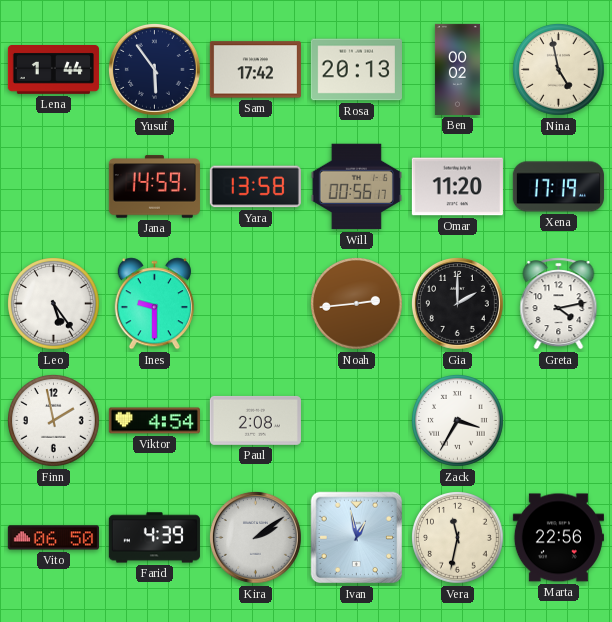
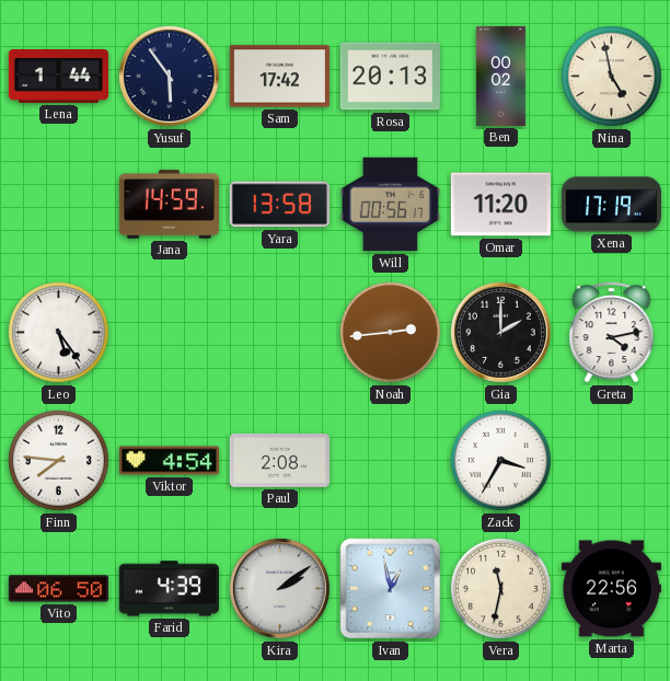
Ines: 9:30 -> none (154, 304)
Finn: 1:58 -> 7:46 (59, 461)
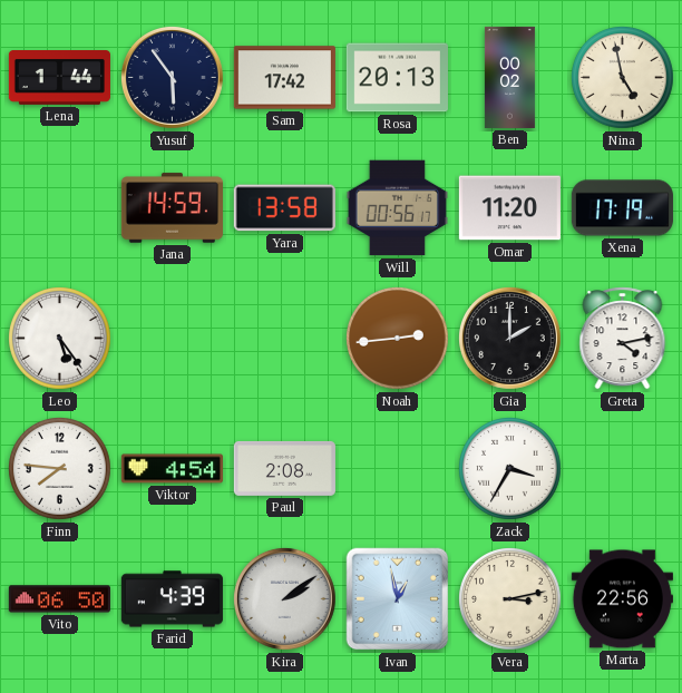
Vera: 11:32 -> 3:13 (510, 599)
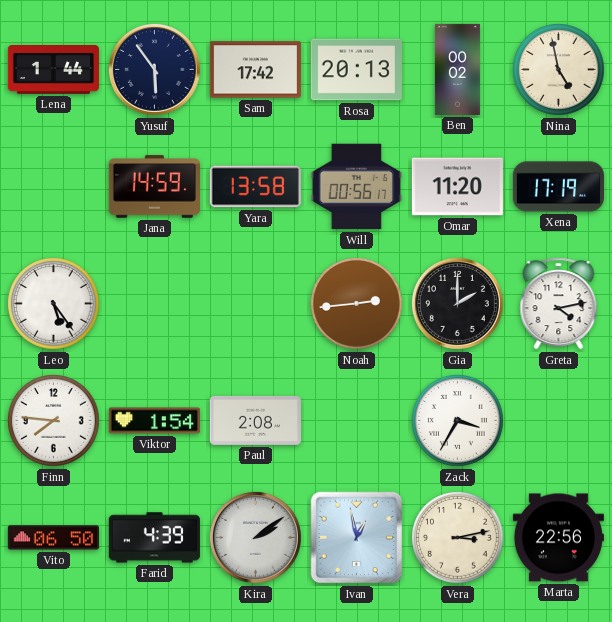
Viktor: 4:54 -> 1:54 (154, 421)
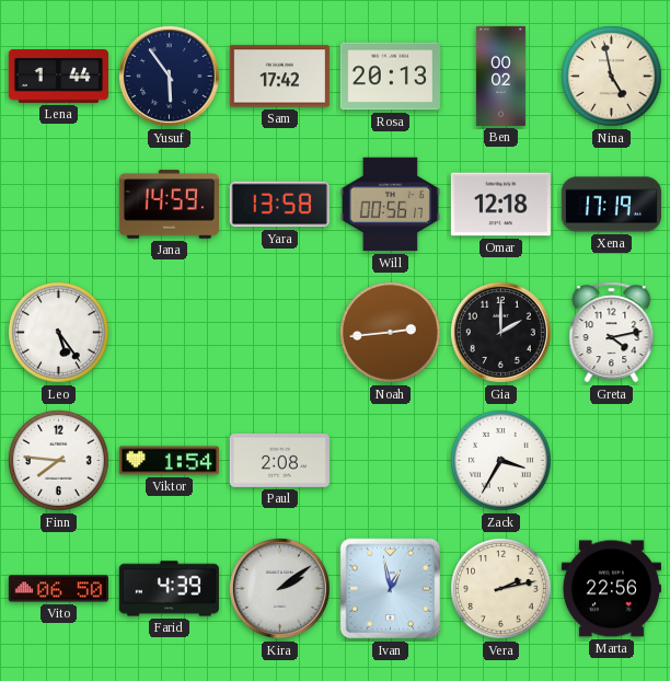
Omar: 11:20 -> 12:18 (500, 205)
Vera: 3:13 -> 2:13 (501, 589)
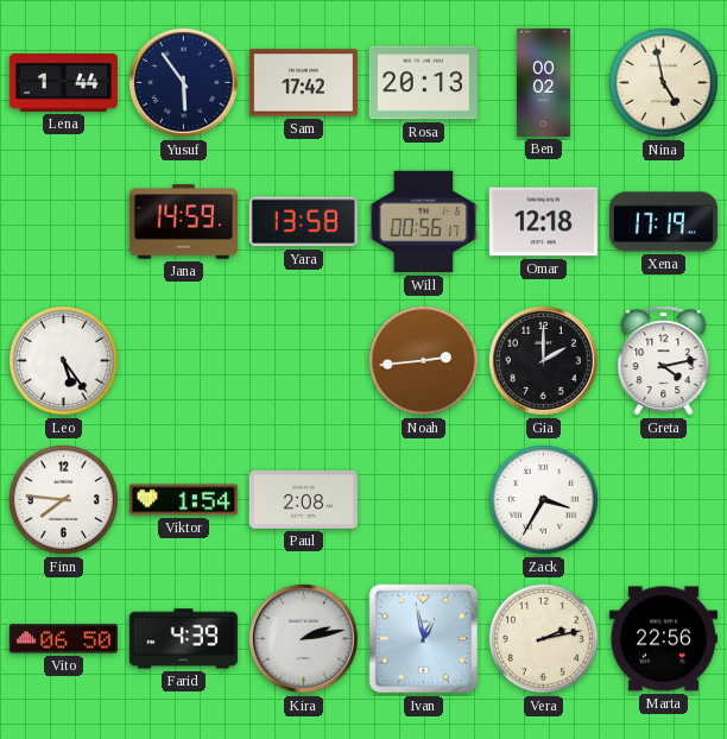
Kira: 2:09 -> 2:13 (303, 638)
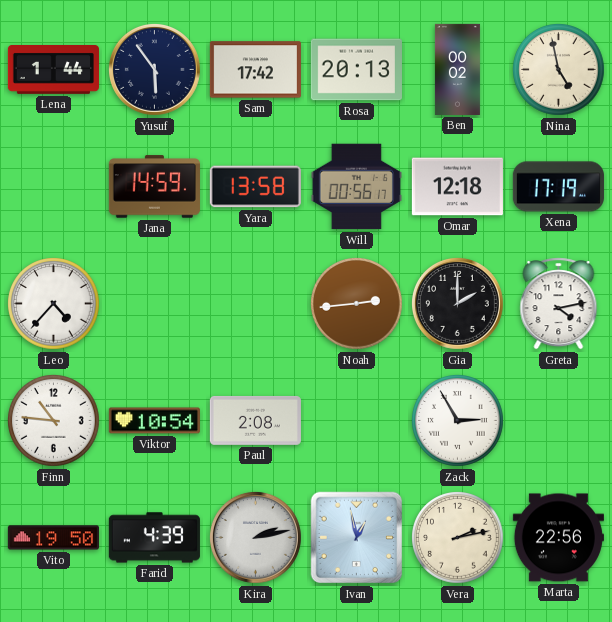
Leo: 5:24 -> 4:37 (54, 304)
Finn: 7:46 -> 10:46 (54, 421)
Viktor: 1:54 -> 10:54 (154, 421)
Zack: 3:35 -> 2:55 (458, 421)
Vito: 06:50 -> 19:50 (53, 538)
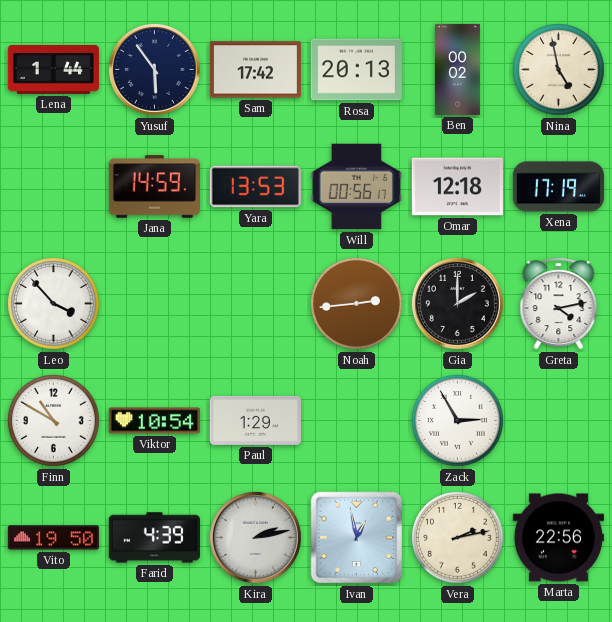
Yara: 13:58 -> 13:53 (255, 187)
Leo: 4:37 -> 3:53 (54, 304)
Finn: 10:46 -> 10:50 (54, 421)
Paul: 2:08 -> 1:29 (255, 420)
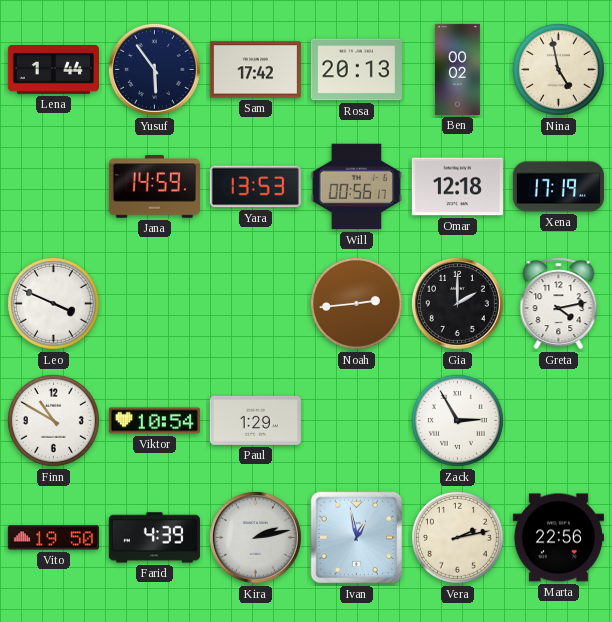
Leo: 3:53 -> 3:49 (54, 304)
